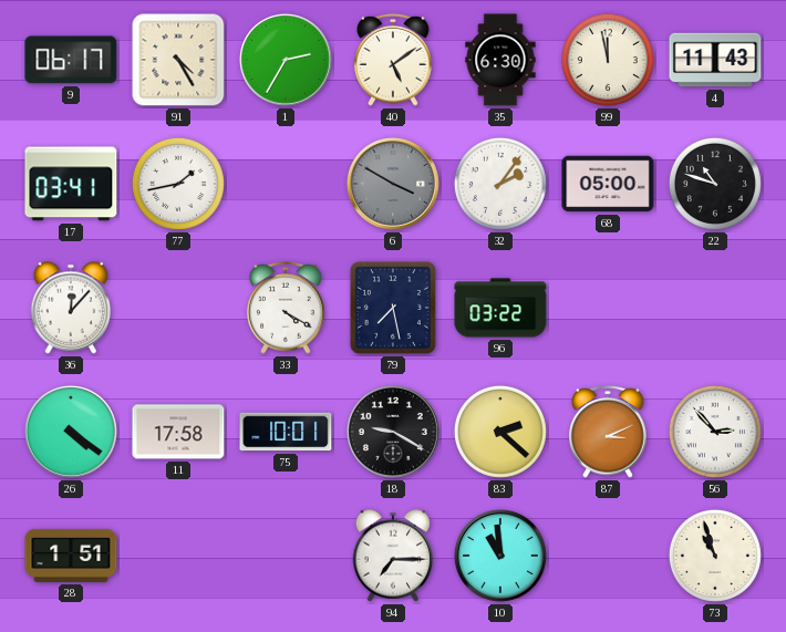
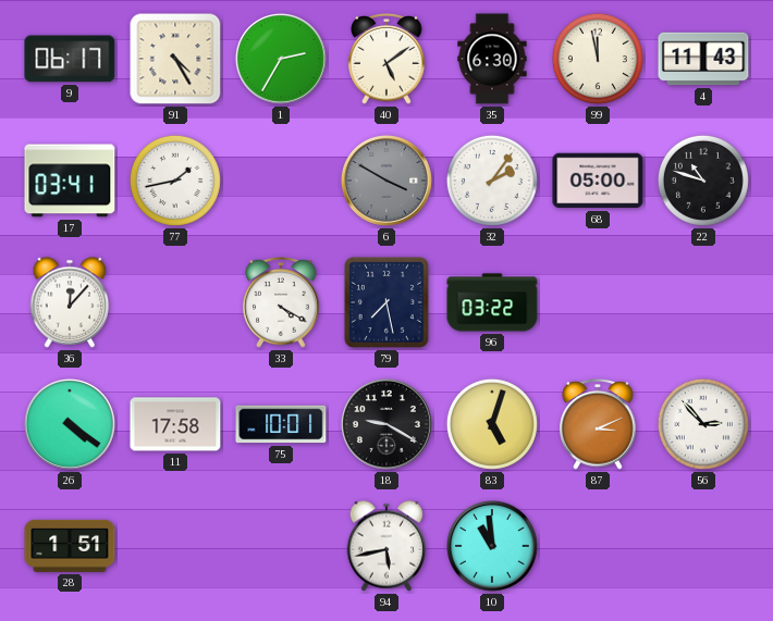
83: 2:22 -> 5:03 (492, 424)
94: 7:15 -> 5:43 (387, 546)
73: 10:57 -> none (715, 556)
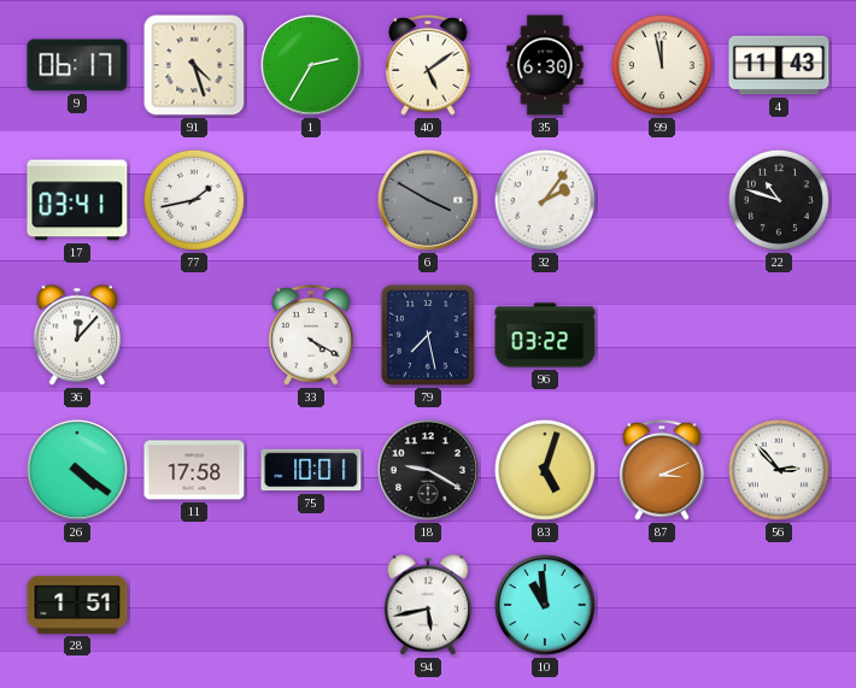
91: 4:25 -> 4:27 (194, 65)
68: 05:00 -> none (598, 181)
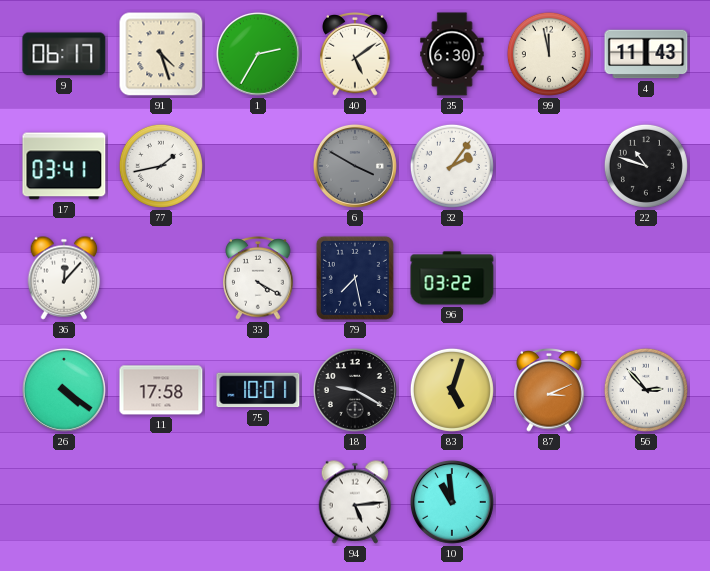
28: 1:51 -> none (77, 605)
94: 5:43 -> 5:14 (355, 502)
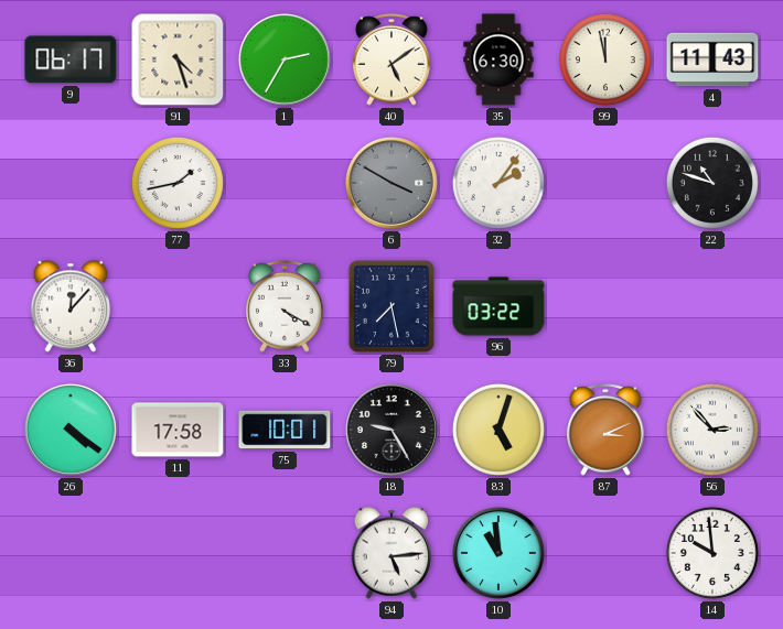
17: 03:41 -> none (64, 166)
18: 9:20 -> 9:25 (392, 430)
14: none -> 9:59 (712, 553)
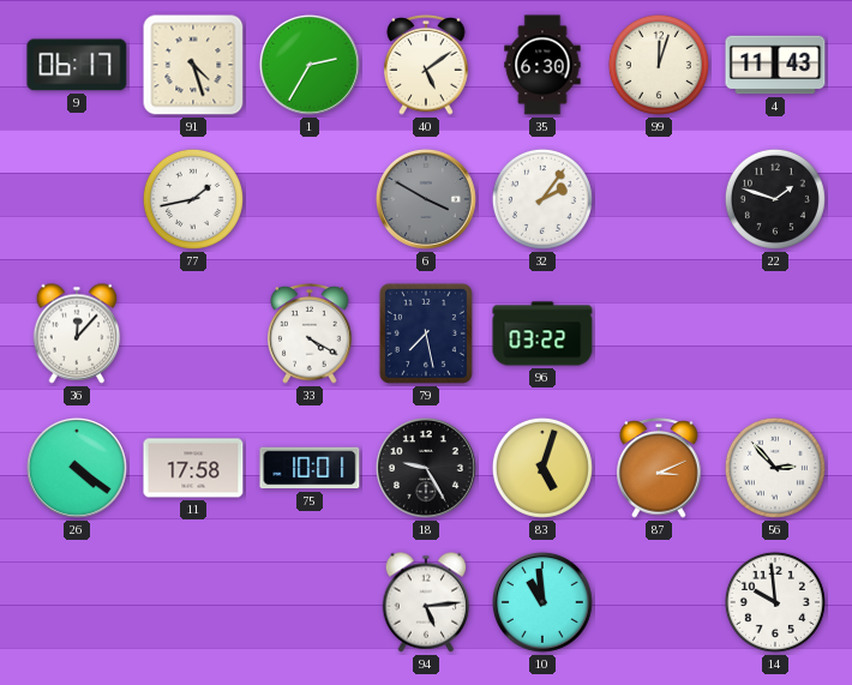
99: 11:58 -> 12:03 (659, 65)
22: 10:48 -> 1:48 (775, 199)
